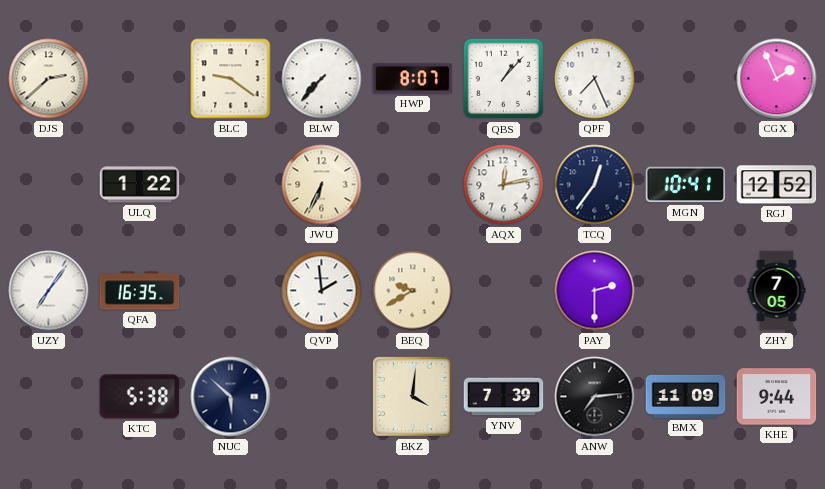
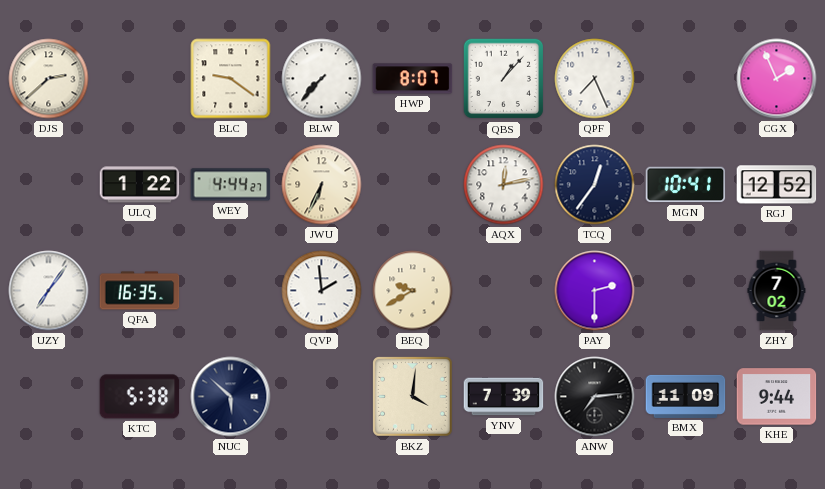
WEY: none -> 4:44 (231, 185)
ZHY: 7:05 -> 7:02 (777, 291)
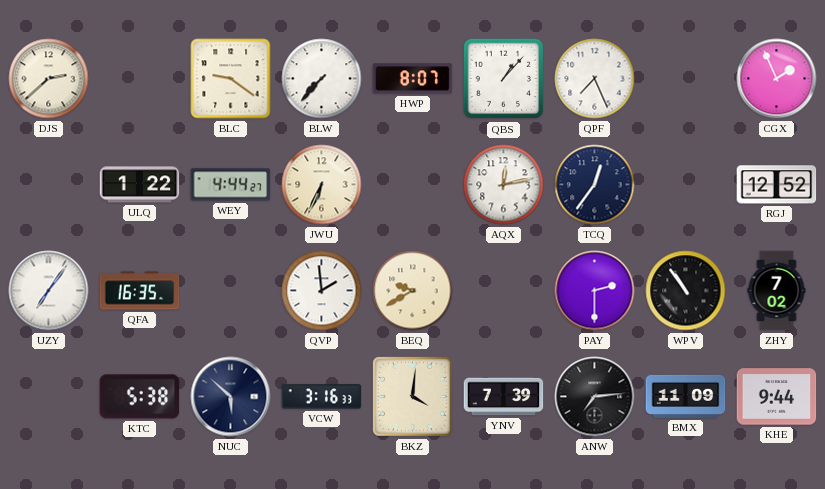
MGN: 10:41 -> none (686, 185)
WPV: none -> 10:54 (686, 291)
VCW: none -> 3:16 (322, 397)
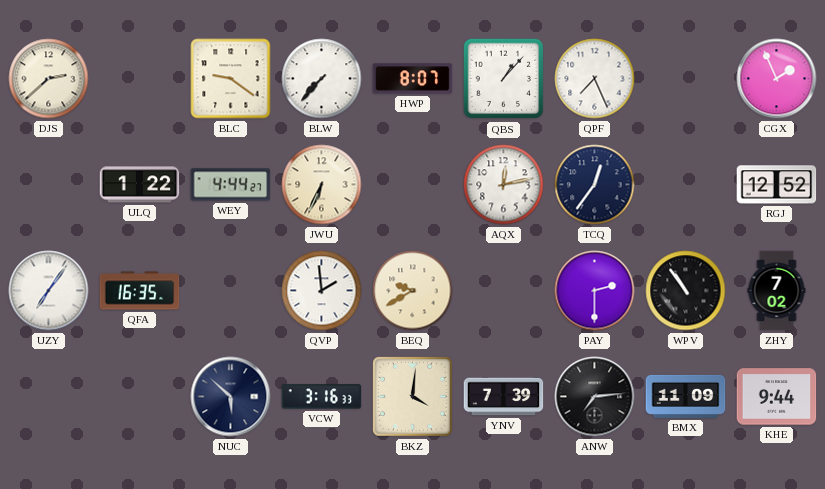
KTC: 5:38 -> none (140, 397)
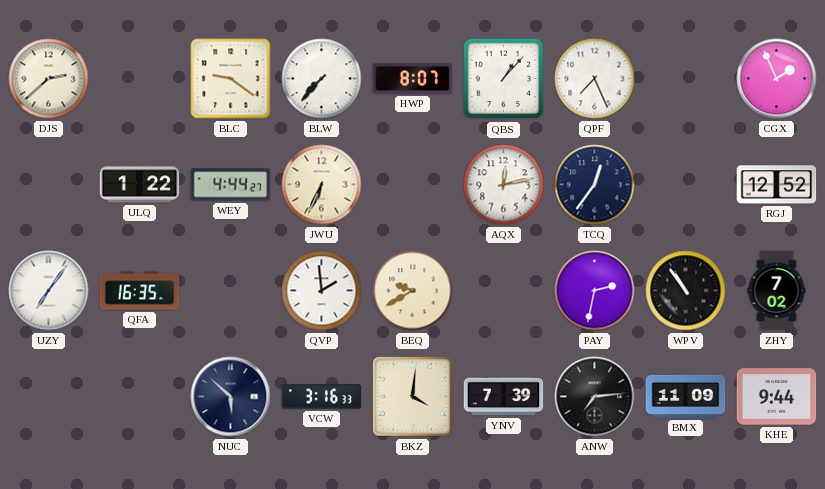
PAY: 2:30 -> 2:32 (595, 291)
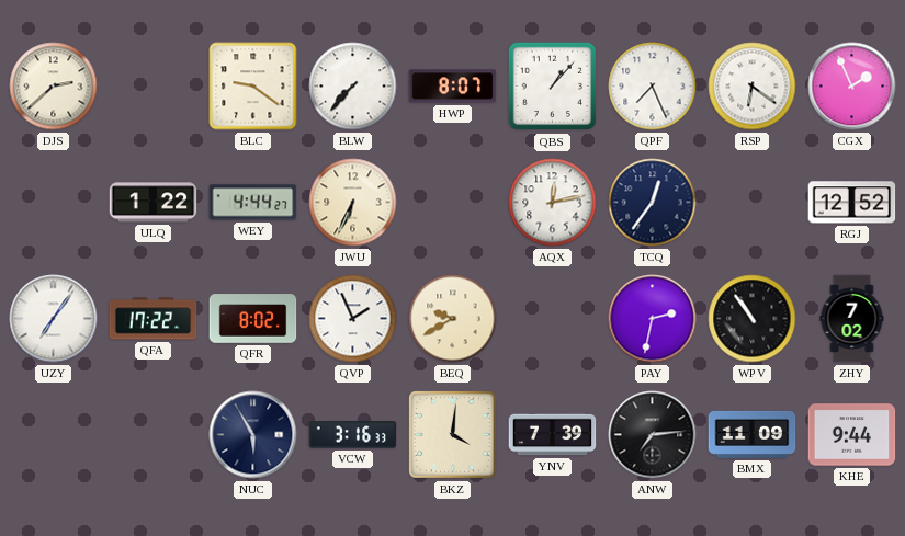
RSP: none -> 6:21 (753, 87)
QFA: 16:35 -> 17:22 (154, 319)
QFR: none -> 8:02 (253, 319)
QVP: 1:59 -> 1:56 (353, 319)
NUC: 5:52 -> 5:55 (253, 435)
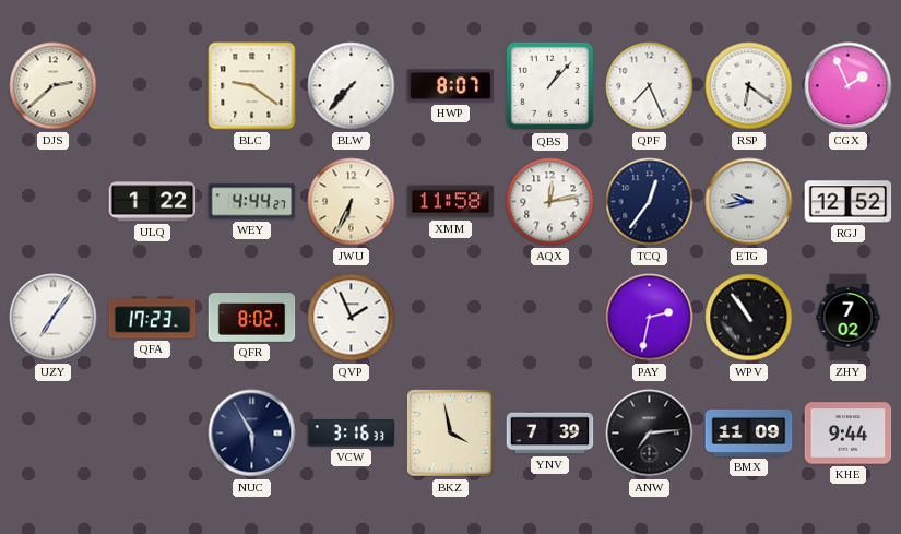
XMM: none -> 11:58 (451, 202)
ETG: none -> 9:43 (749, 202)
QFA: 17:22 -> 17:23 (153, 318)
BEQ: 9:40 -> none (453, 319)
BKZ: 4:01 -> 3:58 (451, 434)
